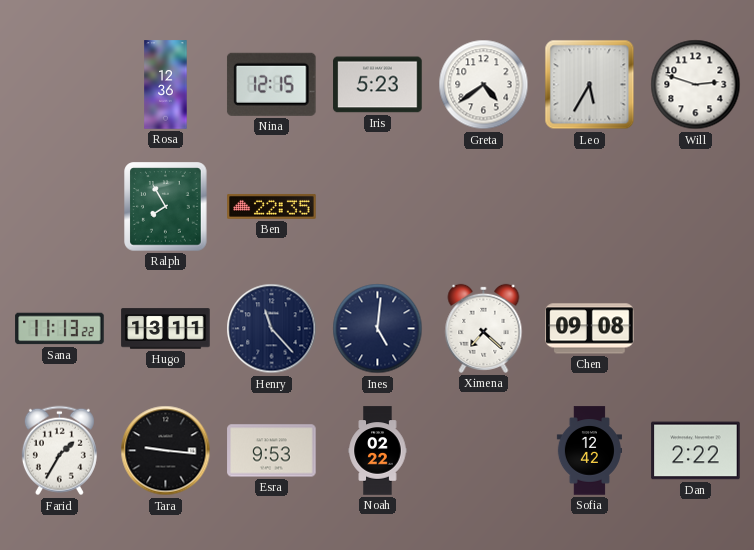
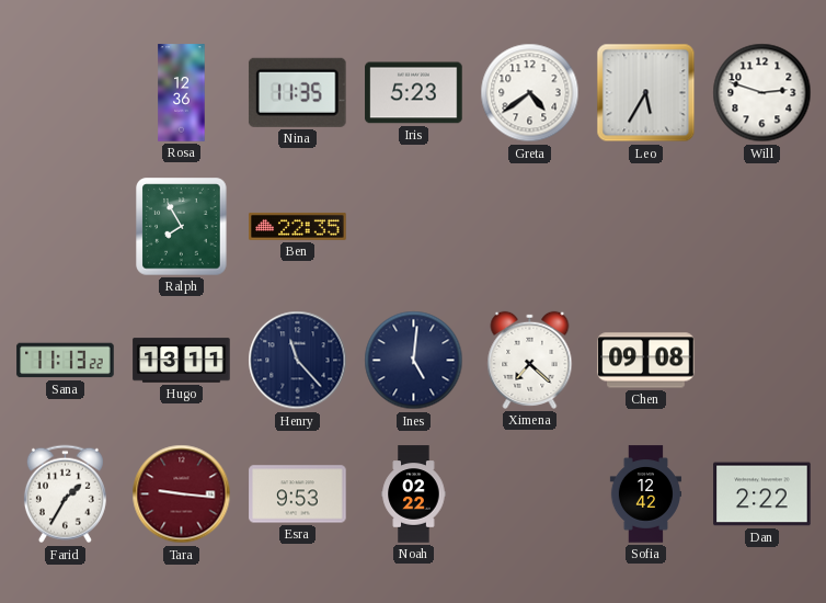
Nina: 12:15 -> 11:35 (297, 92)
Tara dial: black -> burgundy (182, 494)
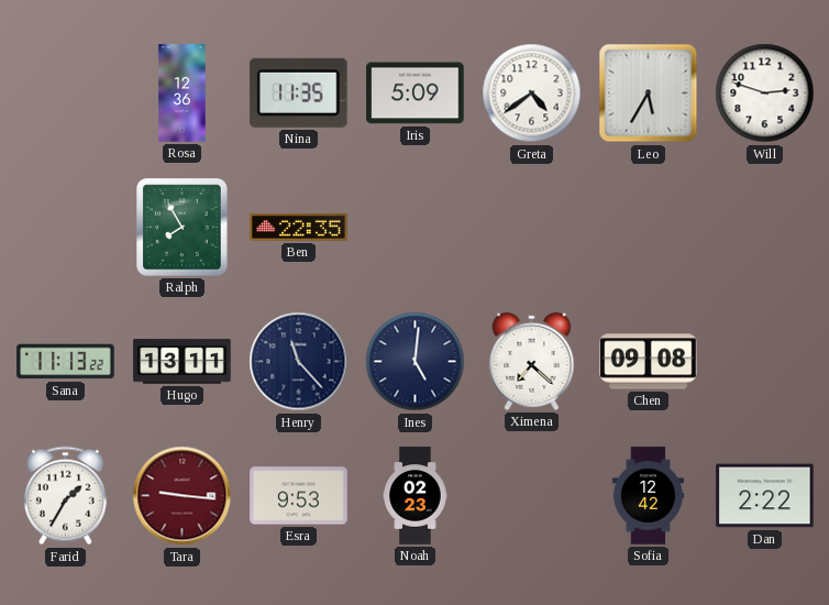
Iris: 5:23 -> 5:09 (416, 94)
Noah: 02:22 -> 02:23 (416, 496)
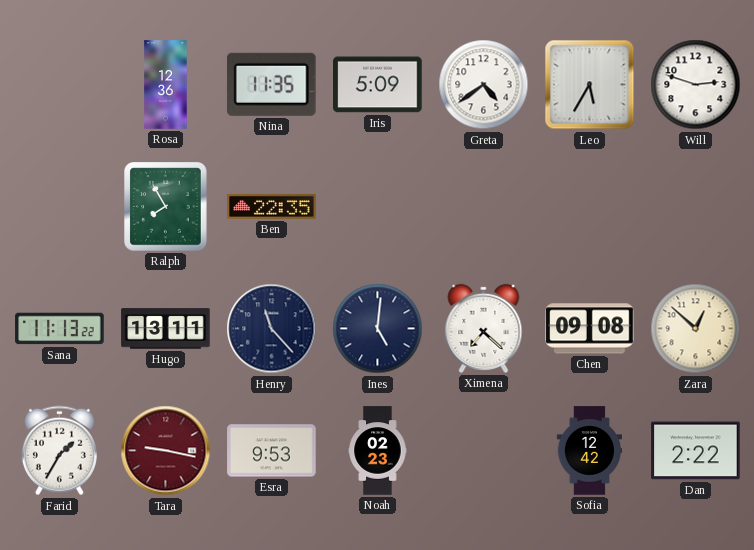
Zara: none -> 12:52 (696, 329)
Tara: 9:16 -> 9:17 (166, 451)
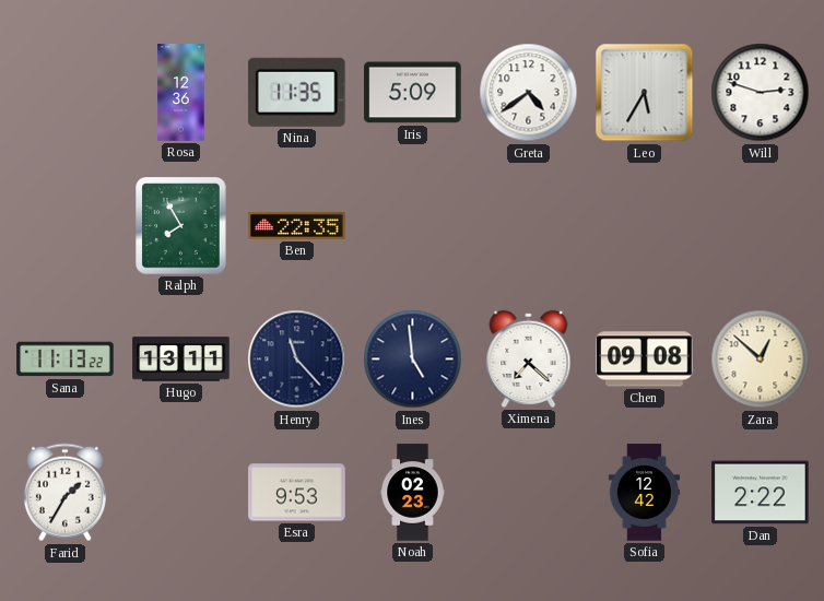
Ines: 5:01 -> 4:59 (413, 360)
Tara: 9:17 -> none (166, 451)
